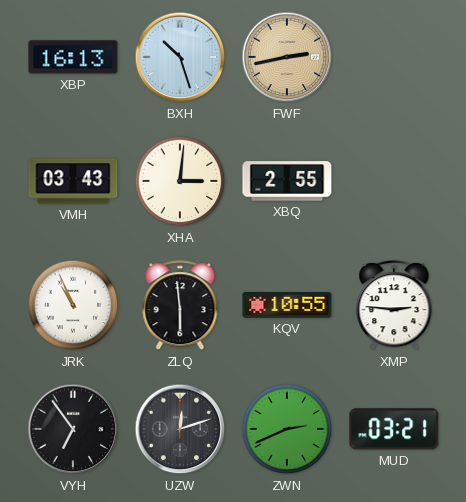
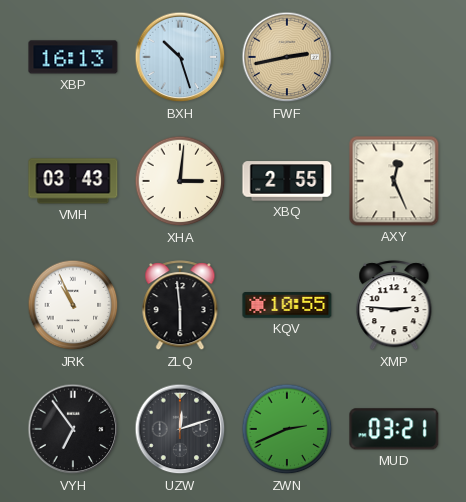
AXY: none -> 12:26 (394, 181)
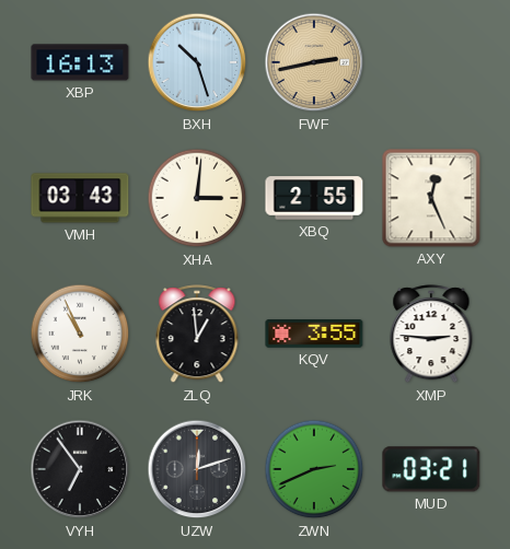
ZLQ: 5:59 -> 12:59 (197, 335)
KQV: 10:55 -> 3:55 (314, 335)
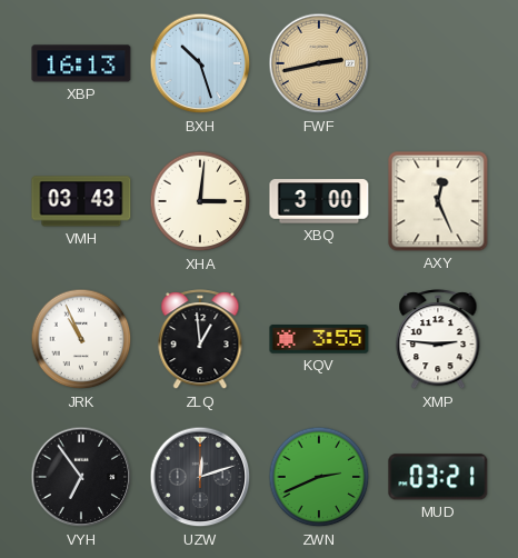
XBQ: 2:55 -> 3:00 (319, 201)
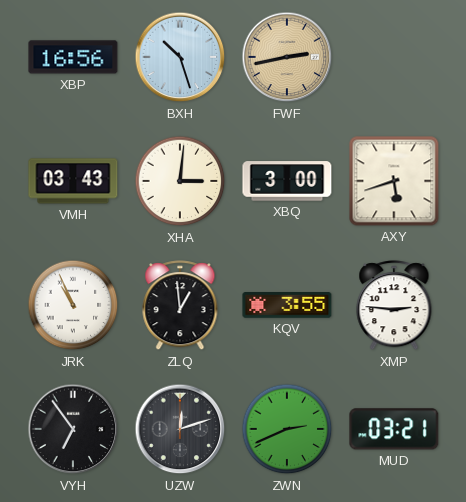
XBP: 16:13 -> 16:56 (73, 57)
AXY: 12:26 -> 5:42 (394, 181)
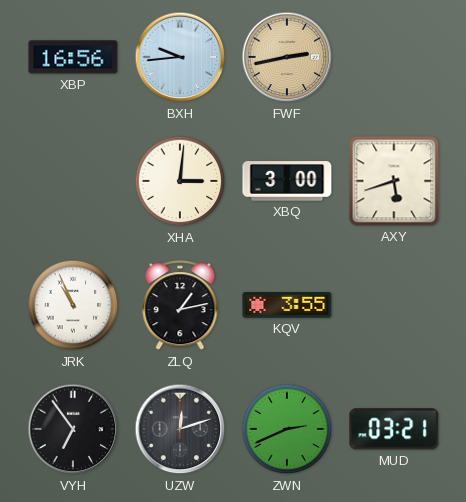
BXH: 10:27 -> 9:44 (180, 57)
VMH: 03:43 -> none (73, 181)
ZLQ: 12:59 -> 1:13 (180, 306)
XMP: 2:46 -> none (394, 306)
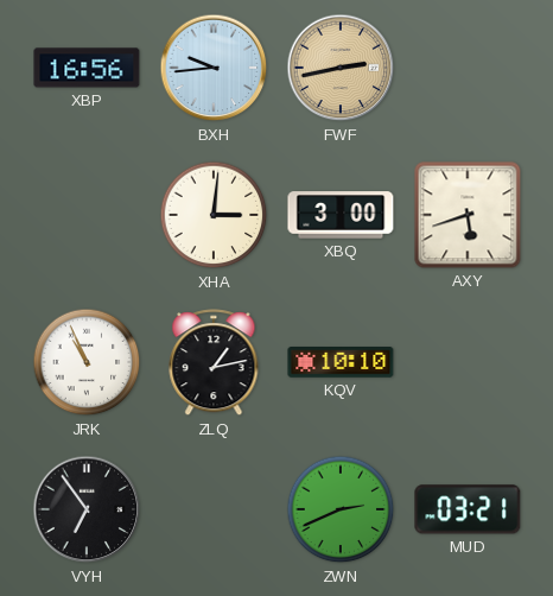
KQV: 3:55 -> 10:10 (341, 363)
UZW: 12:12 -> none (180, 429)
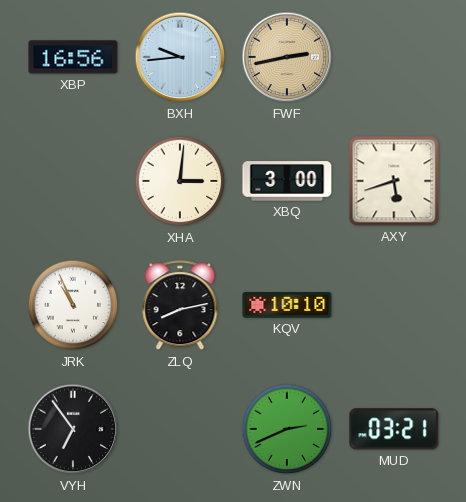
ZLQ: 1:13 -> 8:13 (180, 306)
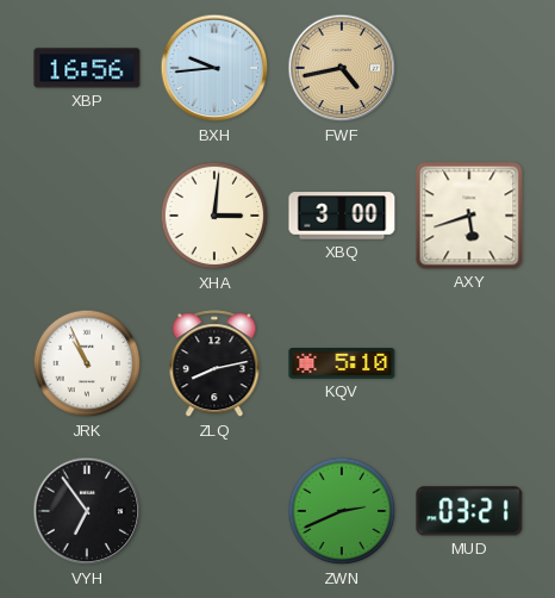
FWF: 2:43 -> 4:43 (342, 68)
KQV: 10:10 -> 5:10 (342, 365)
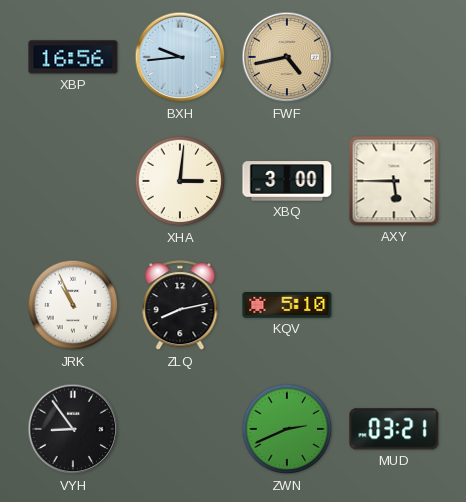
AXY: 5:42 -> 5:45 (394, 181)
VYH: 6:54 -> 8:54 (73, 429)
